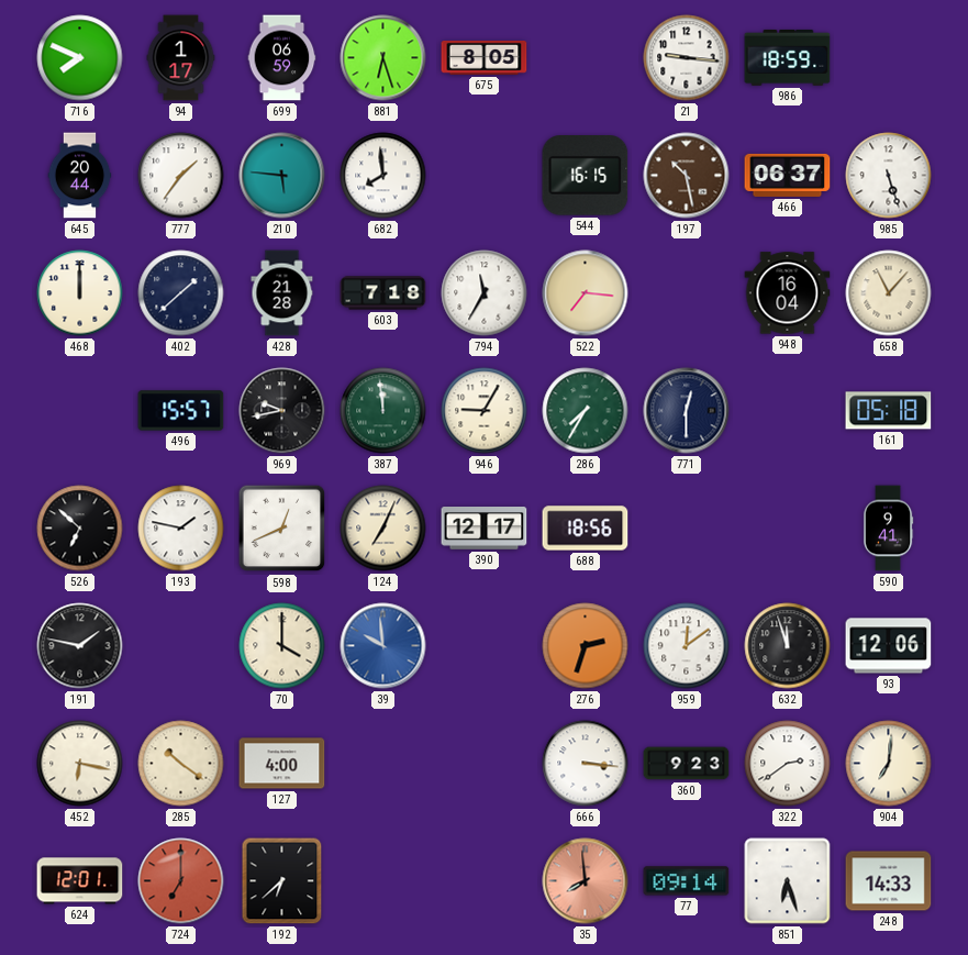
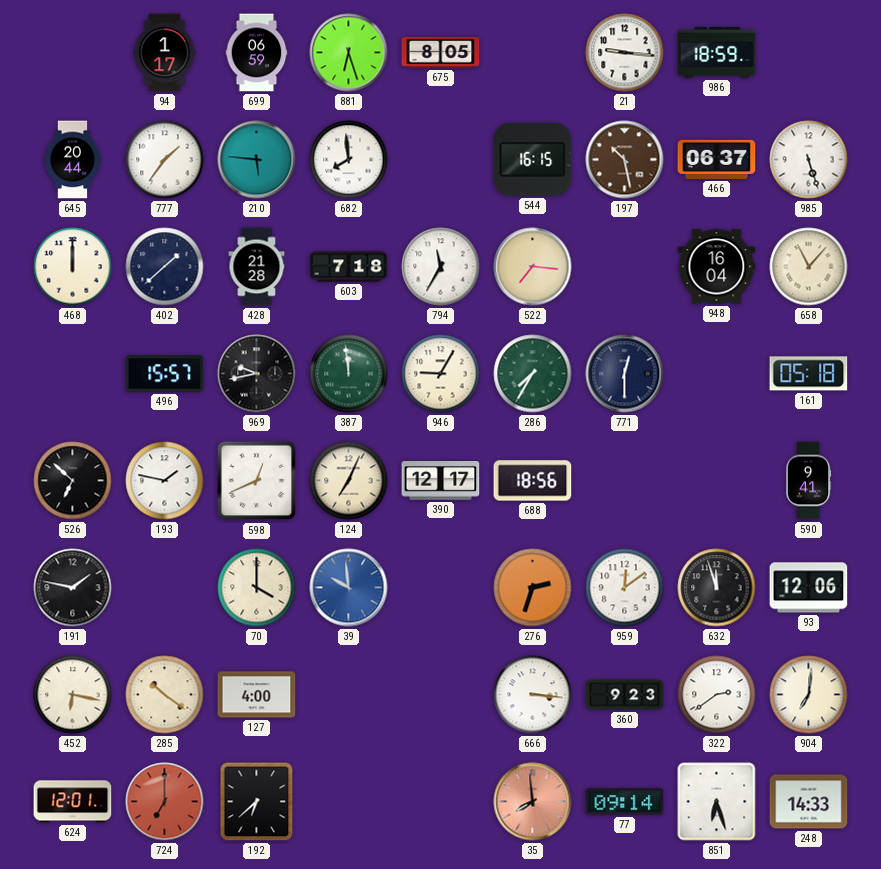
716: 7:49 -> none (80, 58)
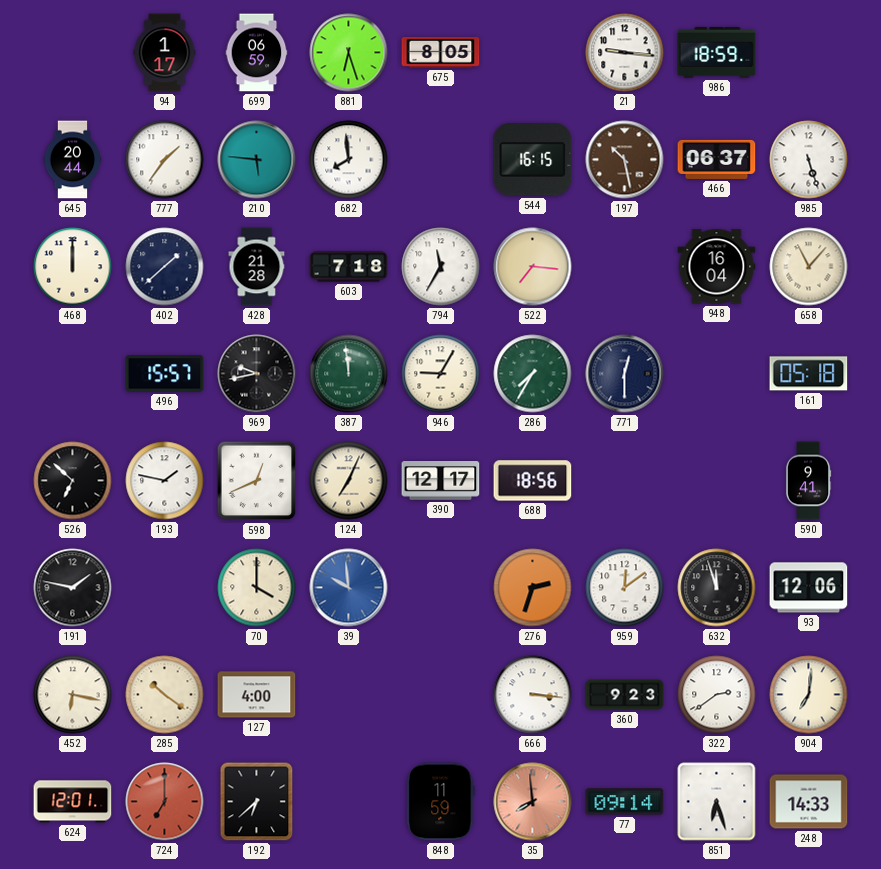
848: none -> 11:59 (441, 802)
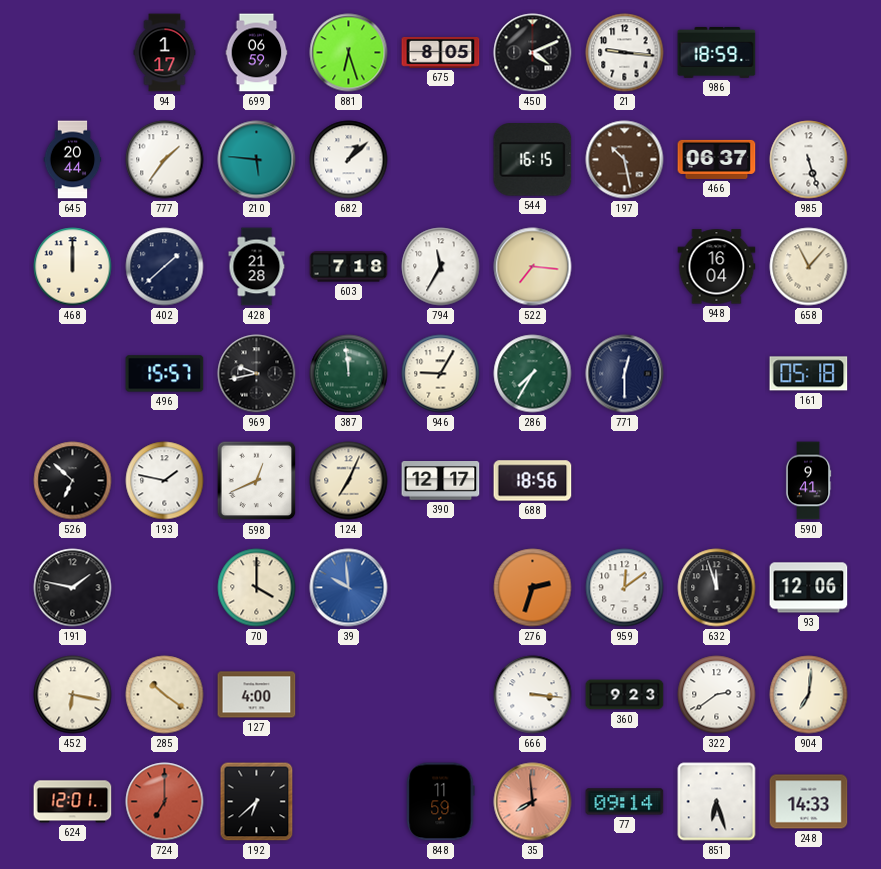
450: none -> 4:11 (533, 53)
682: 7:59 -> 1:08 (349, 160)
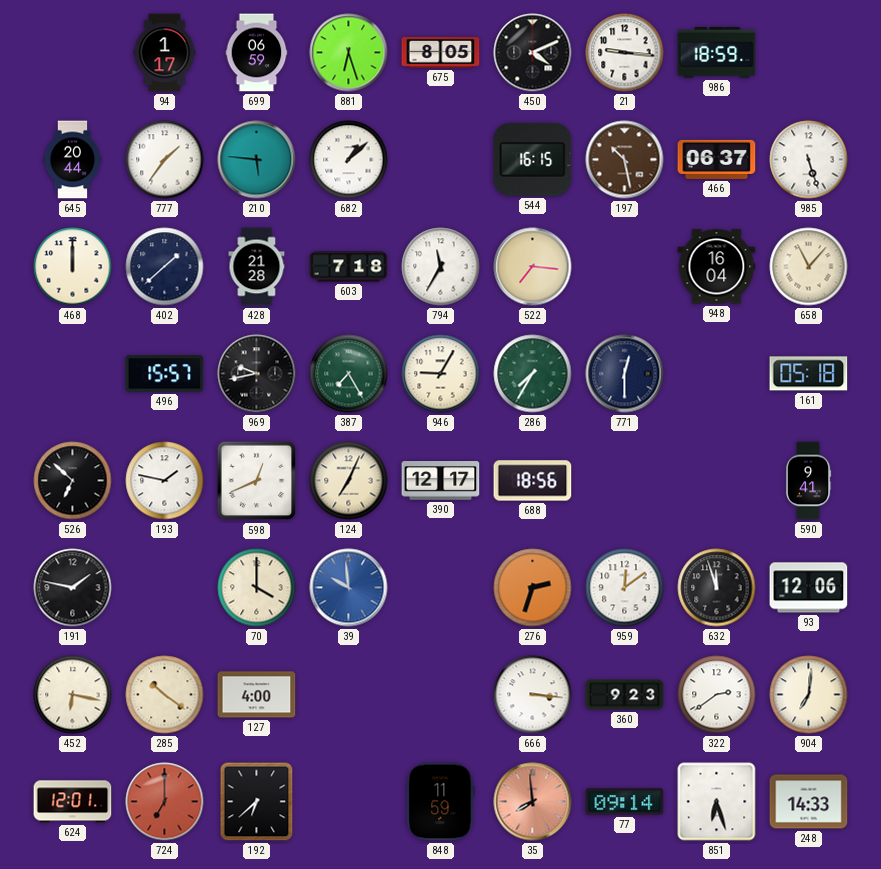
387: 11:59 -> 7:25 (349, 374)
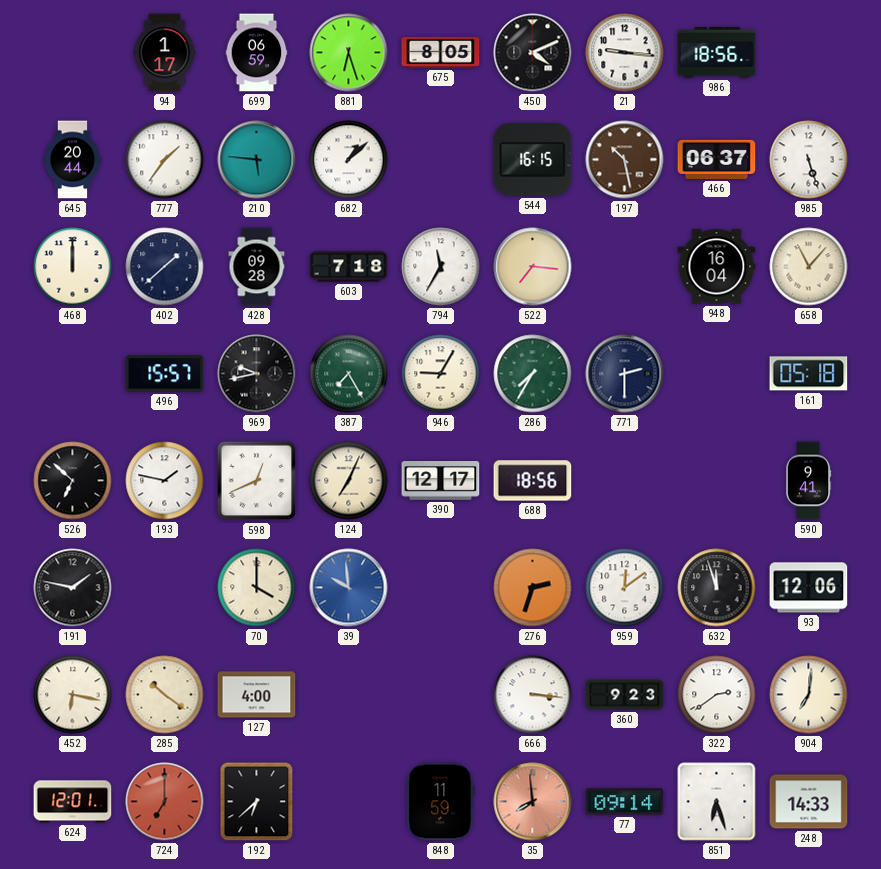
986: 18:59 -> 18:56 (717, 52)
428: 21:28 -> 09:28 (257, 267)
771: 12:30 -> 2:30 (625, 374)
